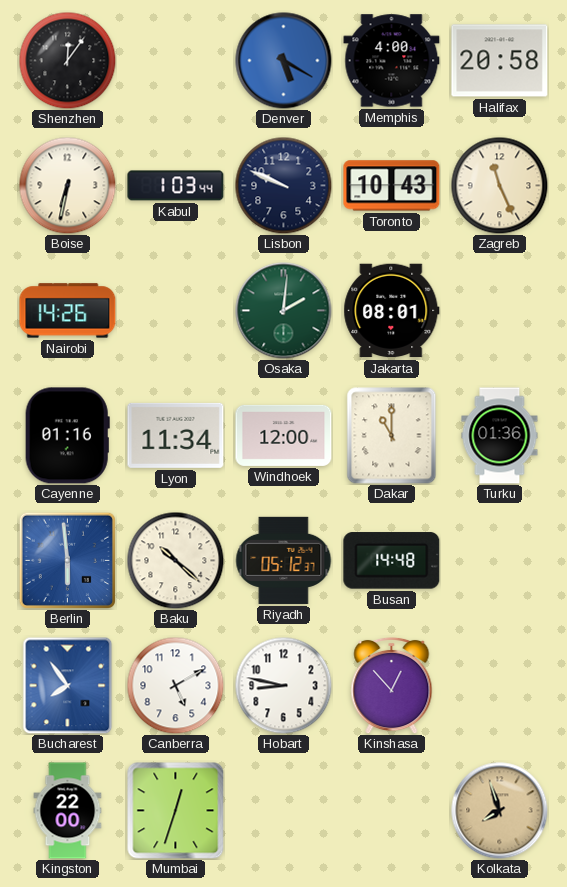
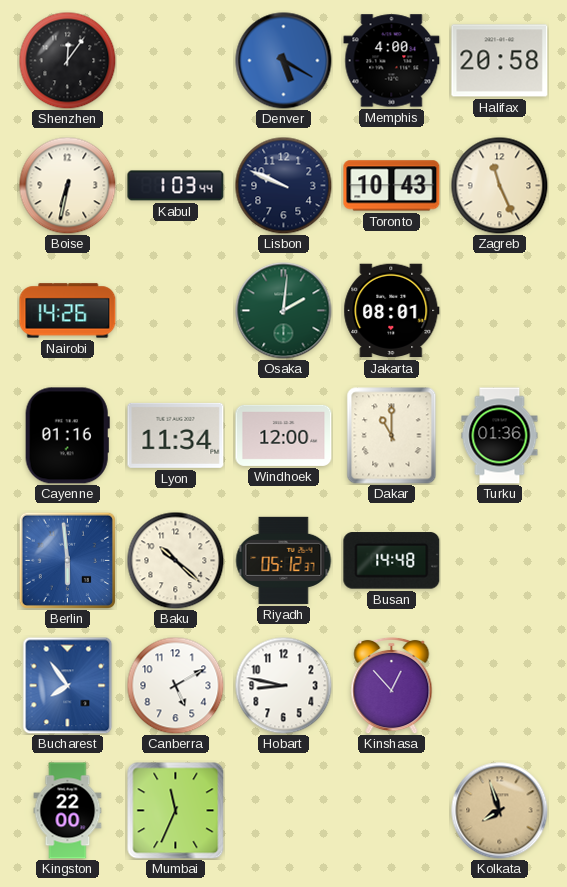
Mumbai: 12:33 -> 11:34 (176, 811)
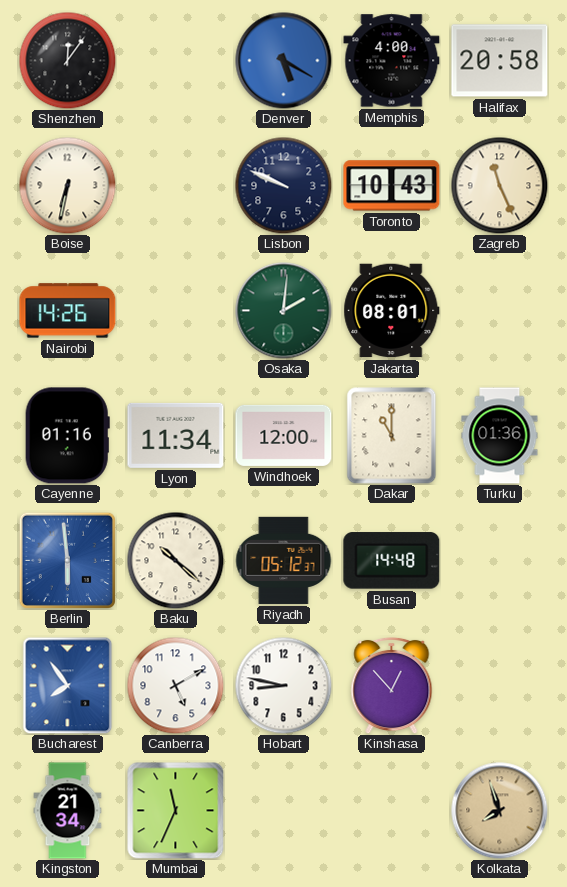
Kabul: 1:03 -> none (176, 186)
Kingston: 22:00 -> 21:34 (68, 811)
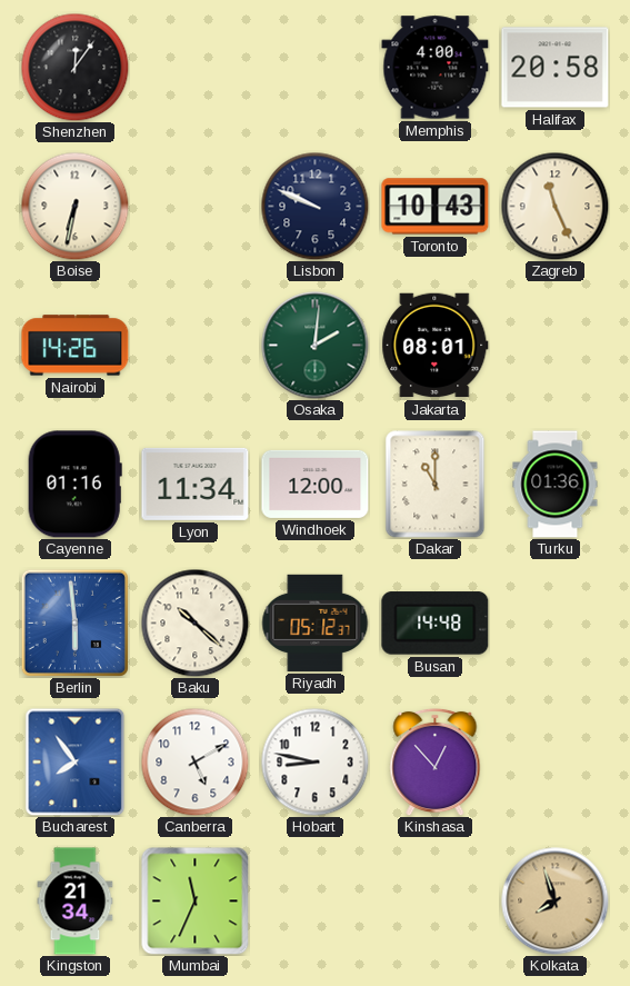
Denver: 5:20 -> none (284, 61)
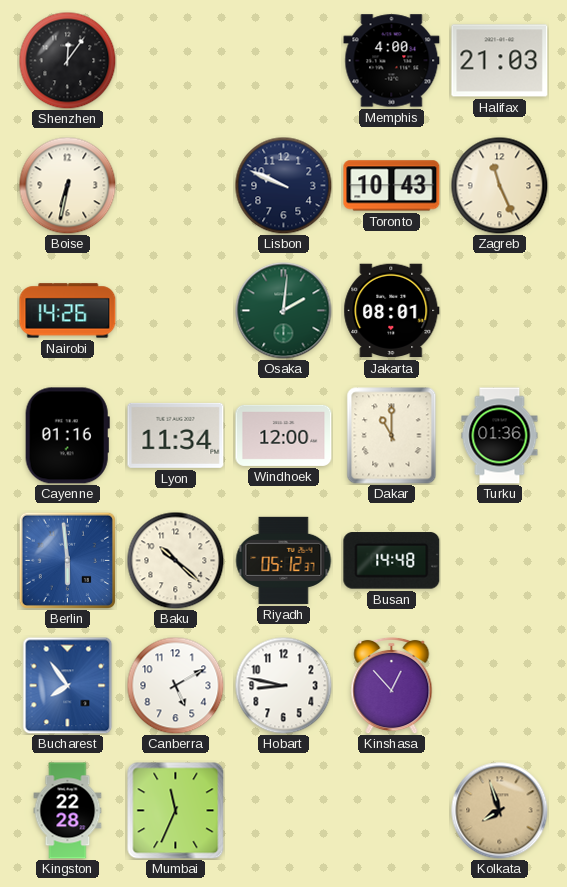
Halifax: 20:58 -> 21:03 (500, 61)
Kingston: 21:34 -> 22:28 (68, 811)
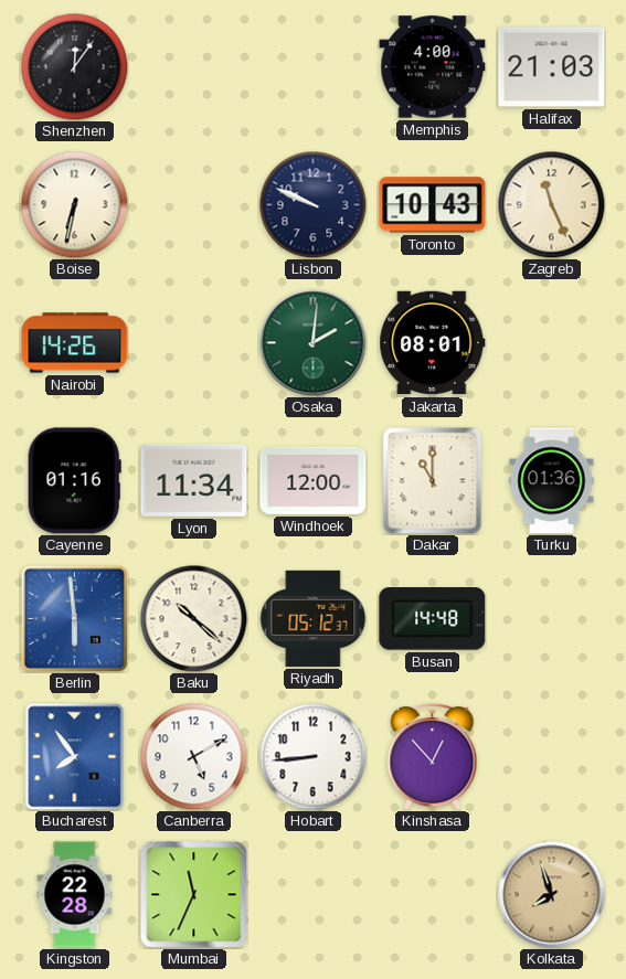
Hobart: 8:47 -> 8:44 (312, 756)
